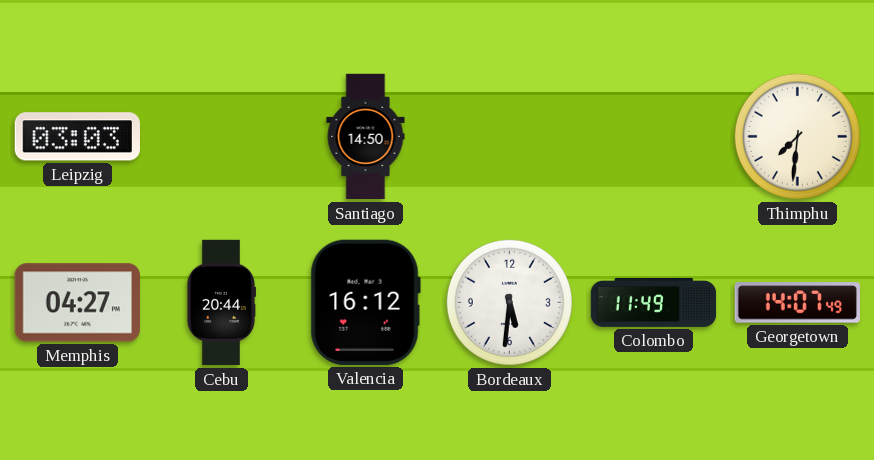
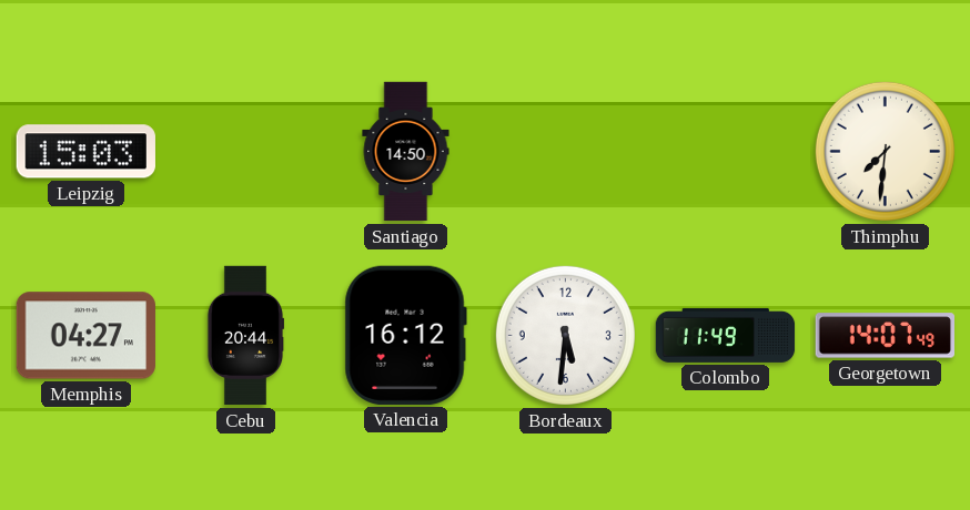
Leipzig: 03:03 -> 15:03 (85, 152)
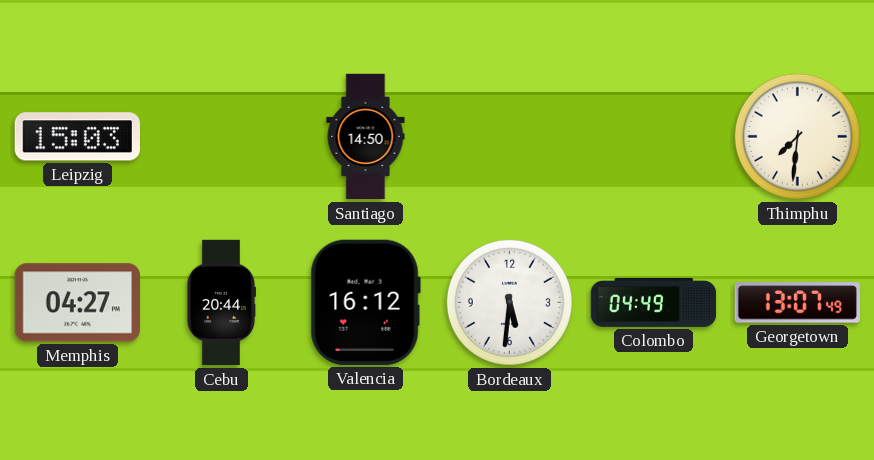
Colombo: 11:49 -> 04:49 (654, 302)
Georgetown: 14:07 -> 13:07 (797, 303)
